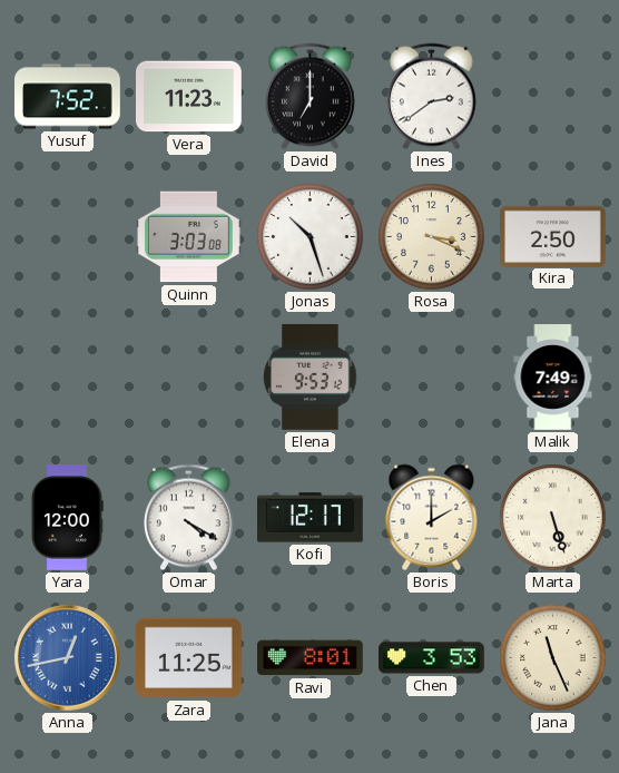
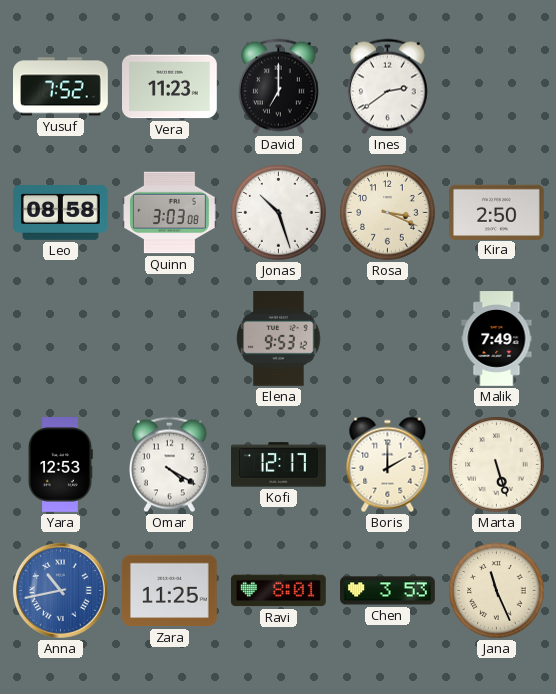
Leo: none -> 08:58 (61, 213)
Yara: 12:00 -> 12:53 (60, 465)
Anna: 12:43 -> 10:43 (60, 590)
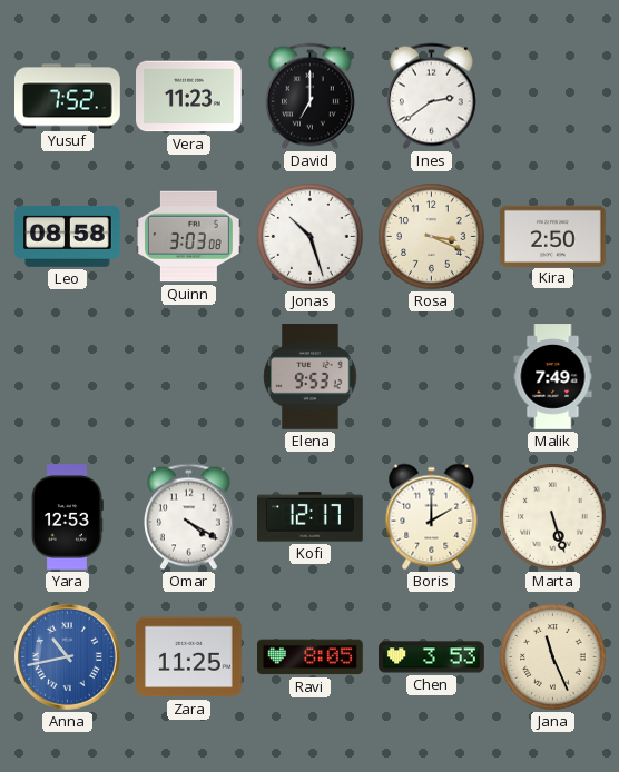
Ravi: 8:01 -> 8:05 (311, 657)
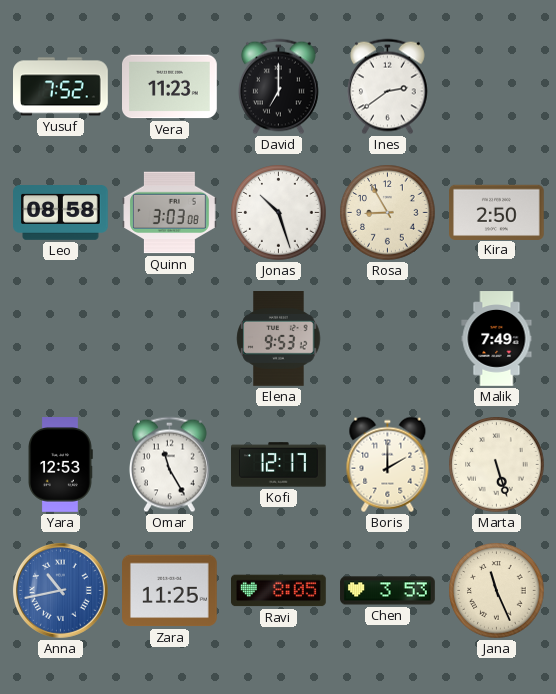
Rosa: 3:19 -> 8:55 (388, 213)
Omar: 4:20 -> 11:25 (169, 465)
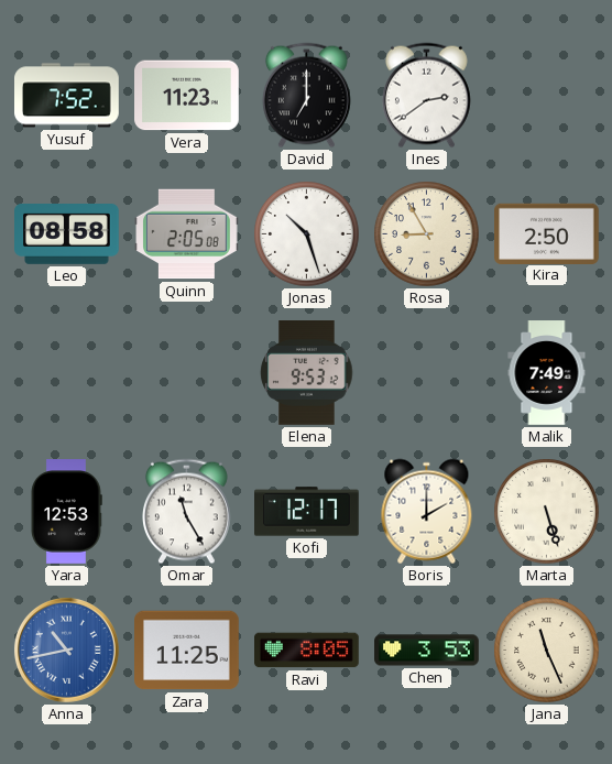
Quinn: 3:03 -> 2:05 (187, 234)
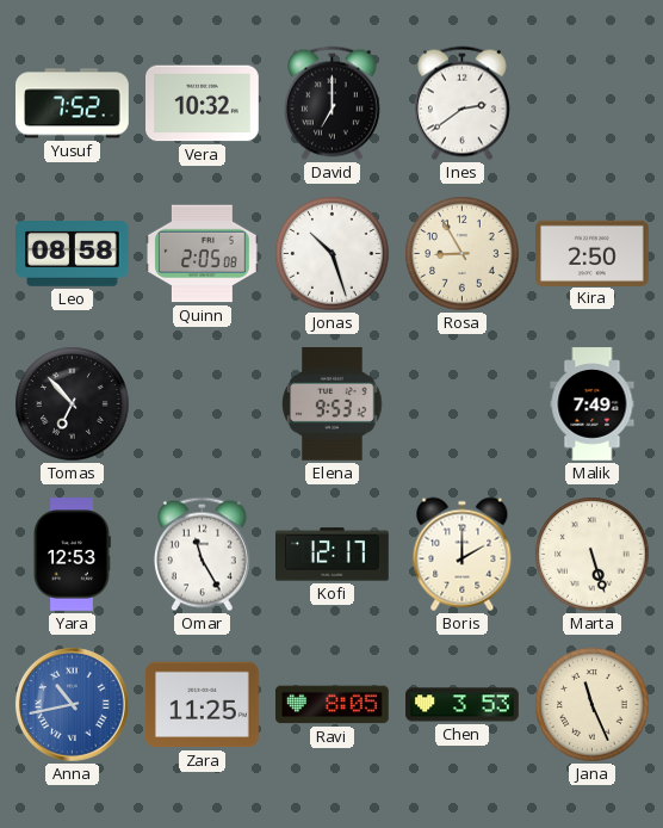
Vera: 11:23 -> 10:32 (203, 104)
Tomas: none -> 6:53 (73, 404)
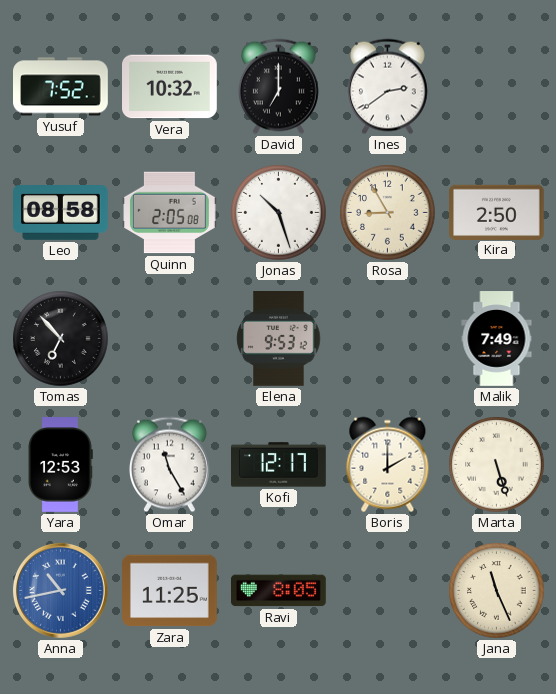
Chen: 3:53 -> none (463, 705)
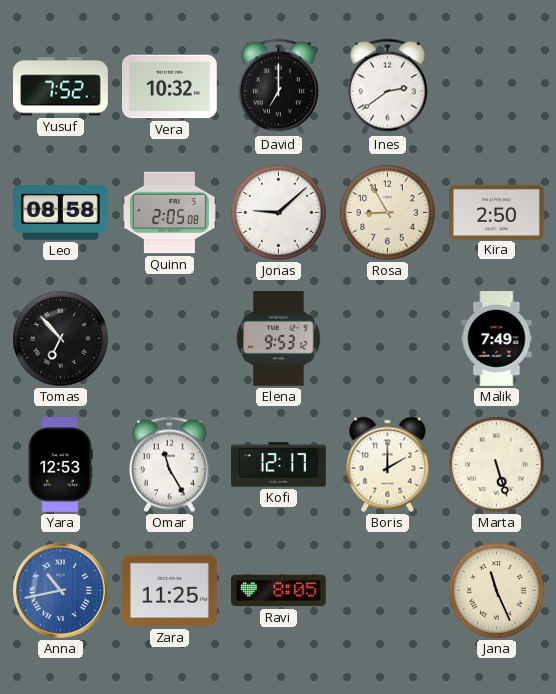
Jonas: 10:27 -> 9:08 (279, 213)
